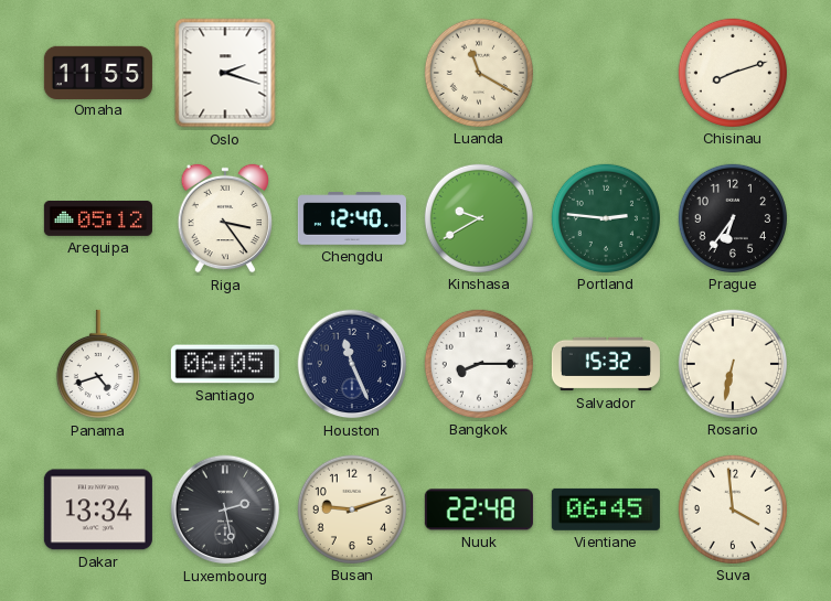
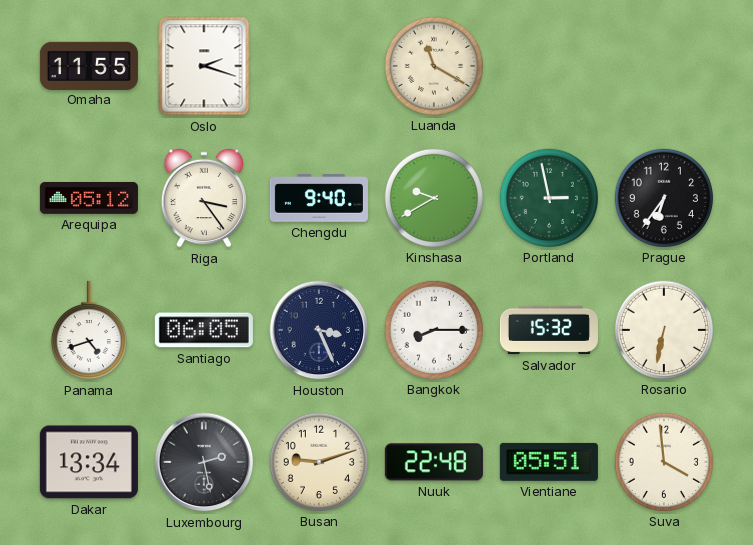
Chisinau: 8:12 -> none (733, 73)
Chengdu: 12:40 -> 9:40 (319, 198)
Portland: 2:46 -> 2:58 (549, 198)
Houston: 11:26 -> 3:26 (319, 330)
Vientiane: 06:45 -> 05:51 (549, 462)
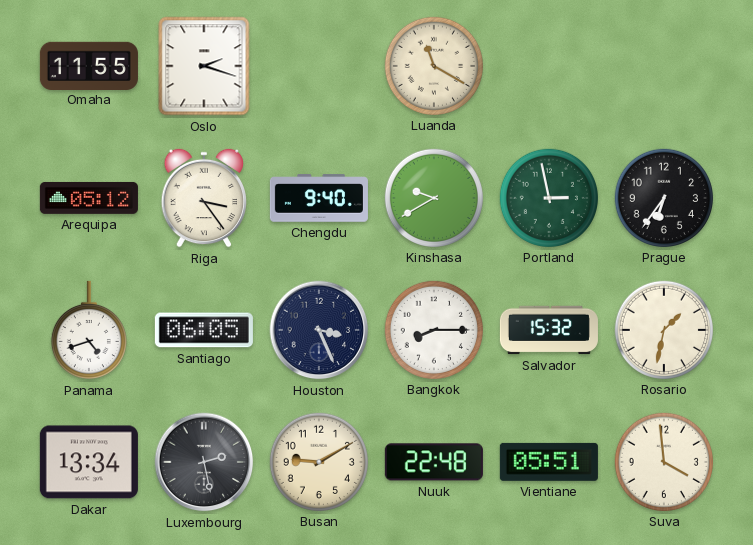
Rosario: 6:32 -> 1:32 (664, 330)
Busan: 9:12 -> 9:10 (319, 462)
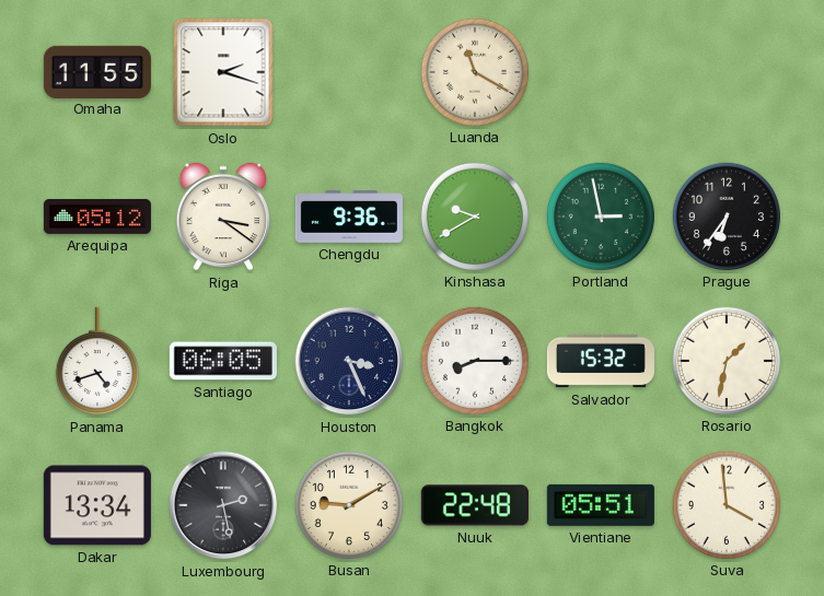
Riga: 3:24 -> 3:21 (223, 217)
Chengdu: 9:40 -> 9:36 (349, 217)
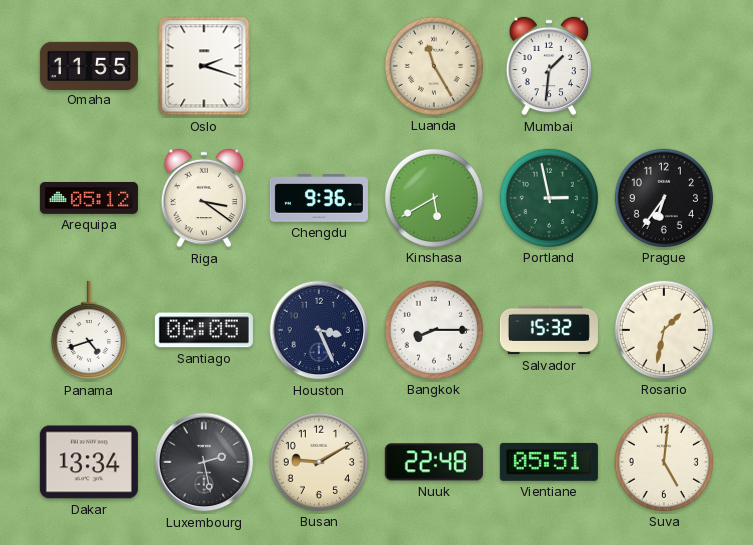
Luanda: 11:20 -> 11:25 (434, 66)
Mumbai: none -> 1:31 (549, 66)
Kinshasa: 9:40 -> 5:40 (434, 198)
Suva: 3:59 -> 5:01 (664, 462)
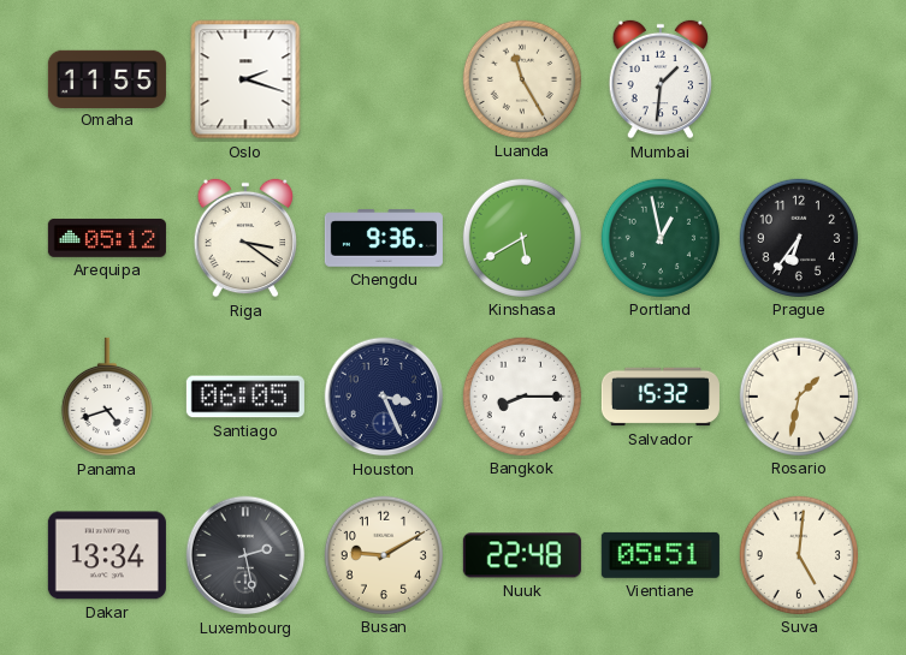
Portland: 2:58 -> 12:58 (661, 238)
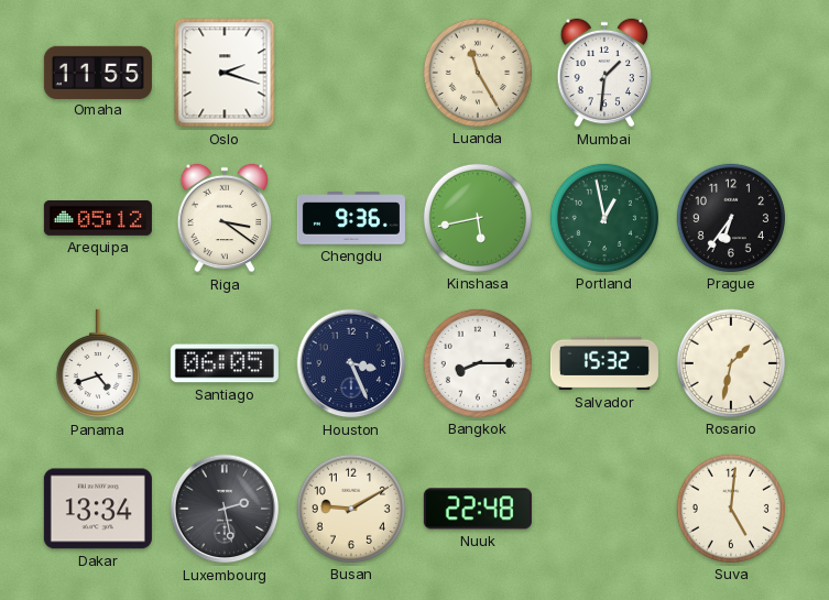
Kinshasa: 5:40 -> 5:43 (478, 218)
Vientiane: 05:51 -> none (661, 555)
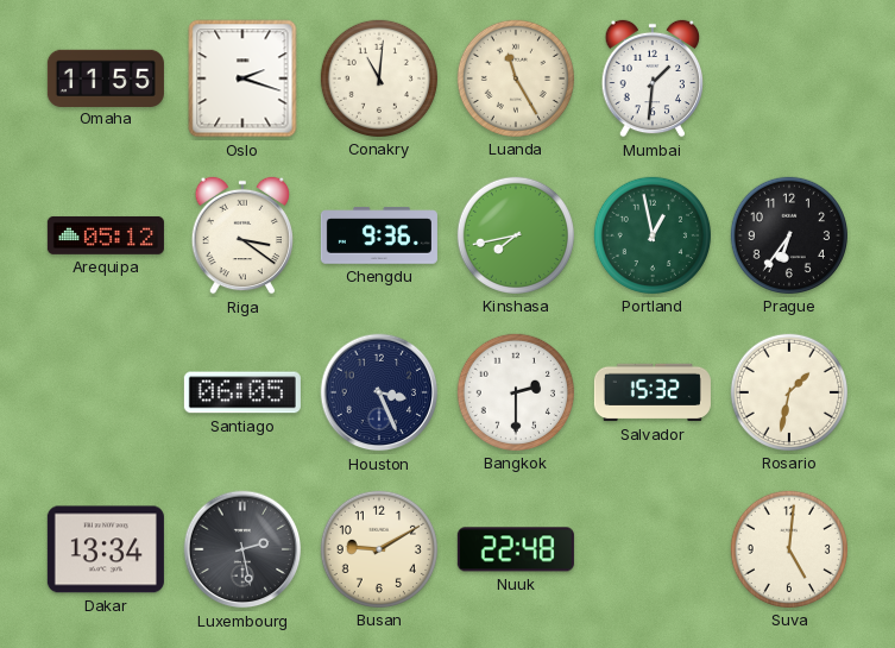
Conakry: none -> 11:01 (379, 78)
Kinshasa: 5:43 -> 7:43 (516, 235)
Panama: 4:42 -> none (98, 363)
Bangkok: 8:15 -> 2:30 (516, 392)
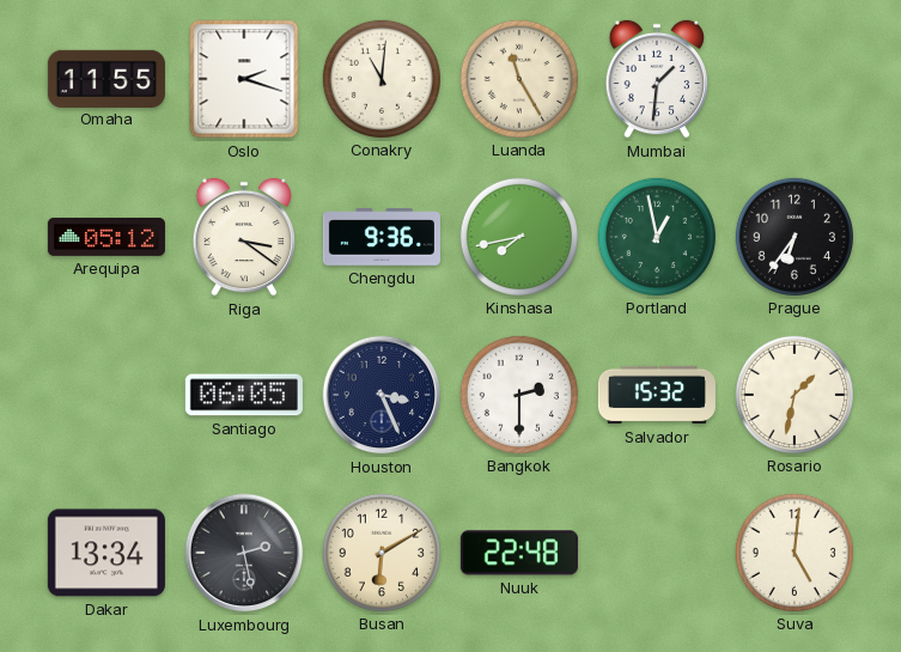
Busan: 9:10 -> 6:10 (382, 553)
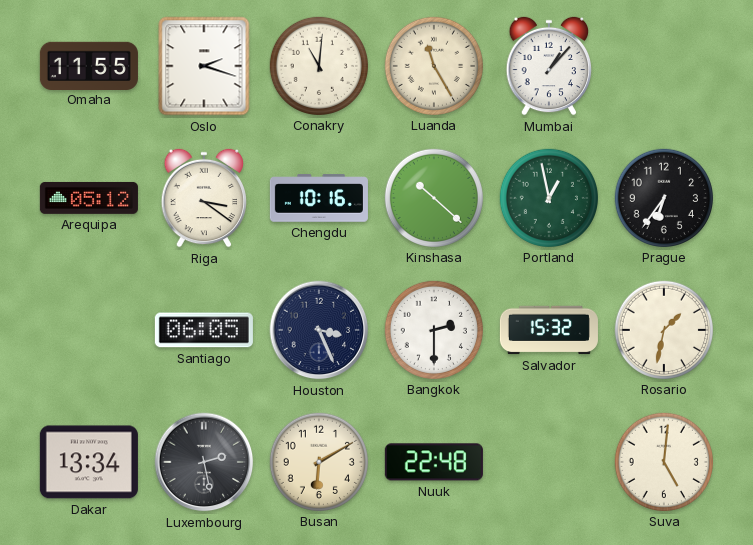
Mumbai: 1:31 -> 1:07 (549, 66)
Chengdu: 9:36 -> 10:16 (319, 198)
Kinshasa: 7:43 -> 10:22 (434, 198)
